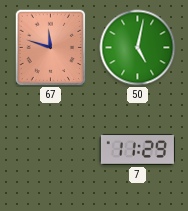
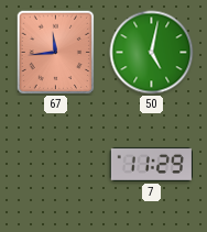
67: 11:48 -> 11:44 (56, 53)
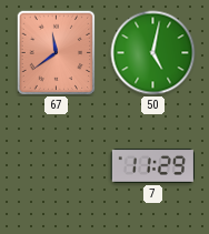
67: 11:44 -> 11:39 (57, 53)
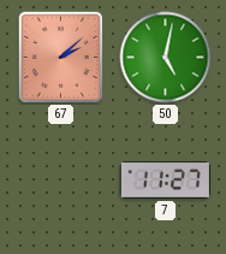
67: 11:39 -> 2:08 (61, 58)
7: 11:29 -> 11:27 (165, 179)
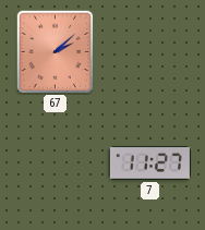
50: 5:02 -> none (166, 58)
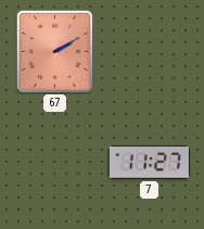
67: 2:08 -> 2:10 (55, 52)
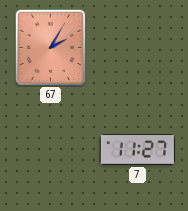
67: 2:10 -> 2:05 (51, 48)
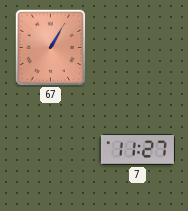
67: 2:05 -> 1:05 (51, 48)
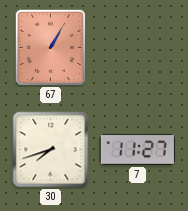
30: none -> 7:42 (51, 150)
